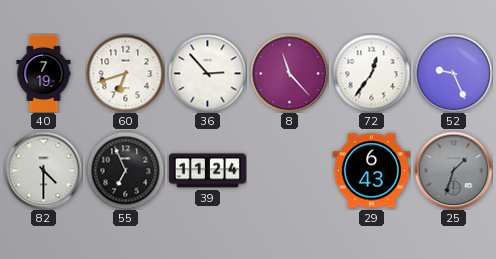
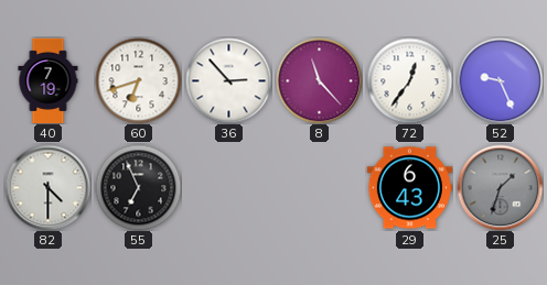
39: 11:24 -> none (207, 171)
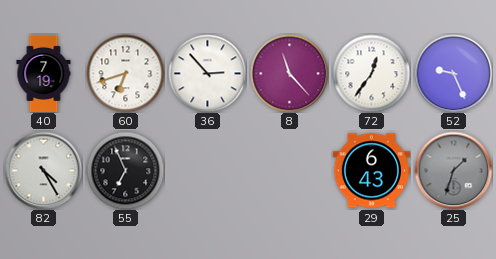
82: 4:30 -> 4:25 (43, 170)
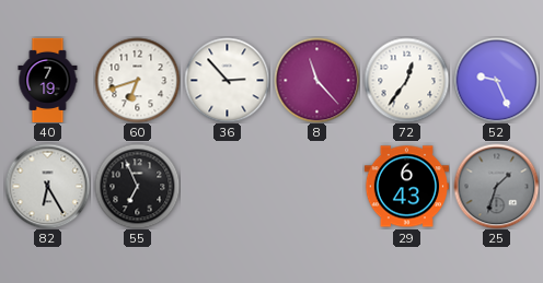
82: 4:25 -> 6:25 (47, 186)
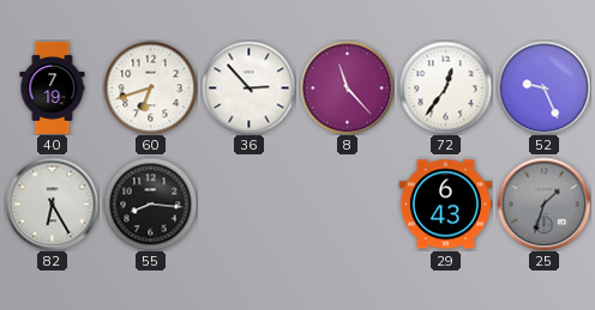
55: 6:56 -> 8:16 (150, 203)
